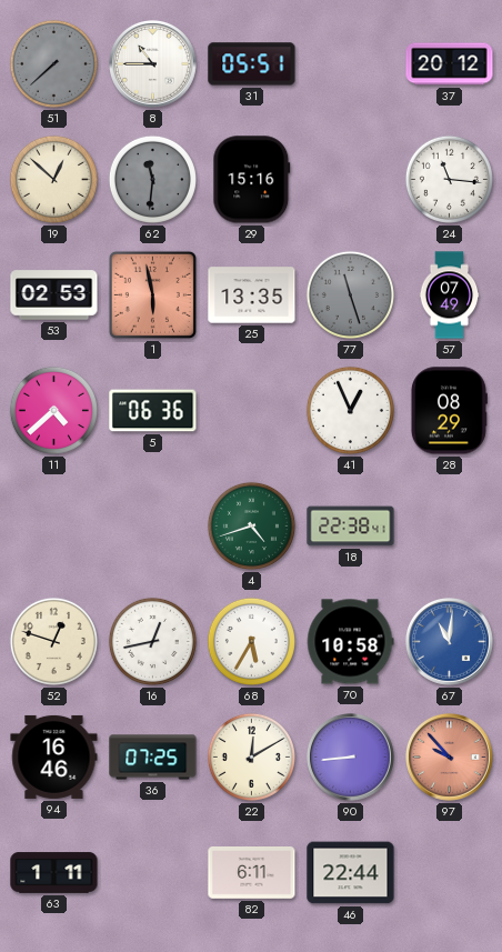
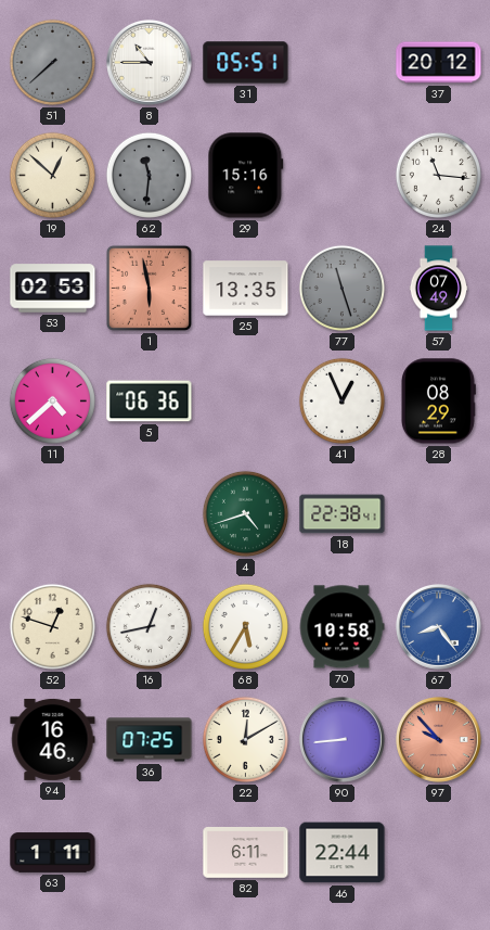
67: 11:01 -> 8:24 (439, 627)
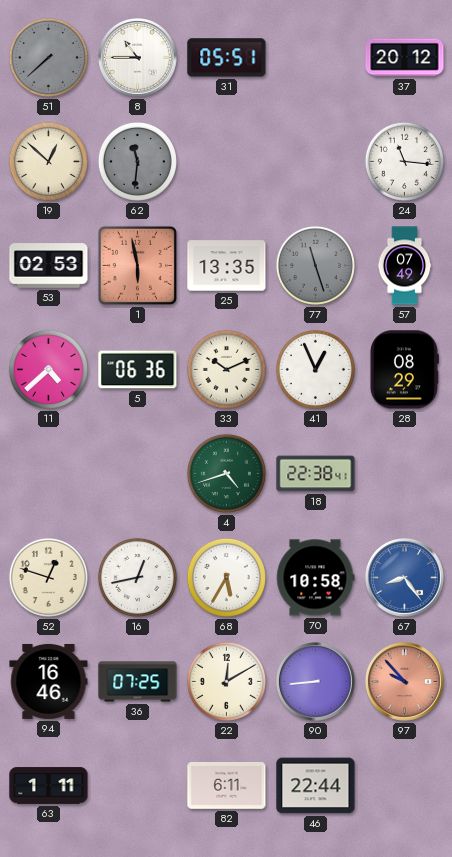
29: 15:16 -> none (246, 176)
33: none -> 10:11 (226, 369)
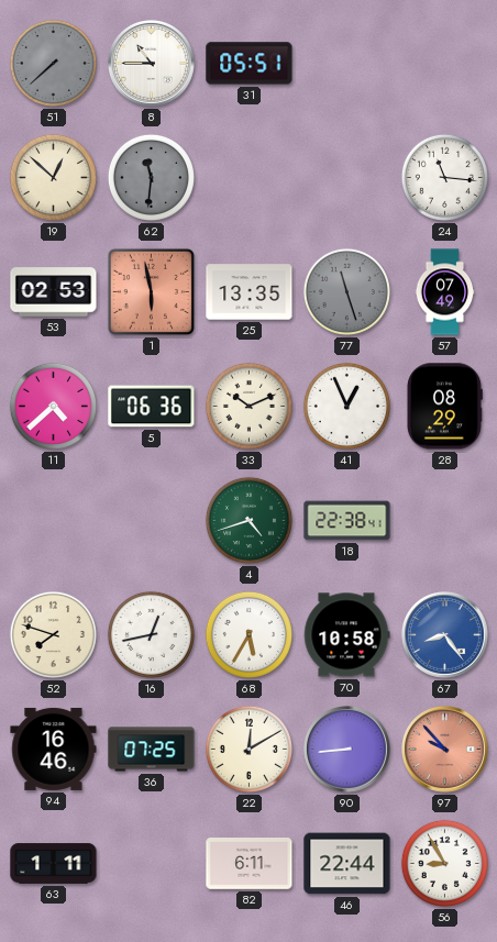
37: 20:12 -> none (405, 58)
52: 12:48 -> 7:48 (53, 634)
56: none -> 8:55 (444, 863)
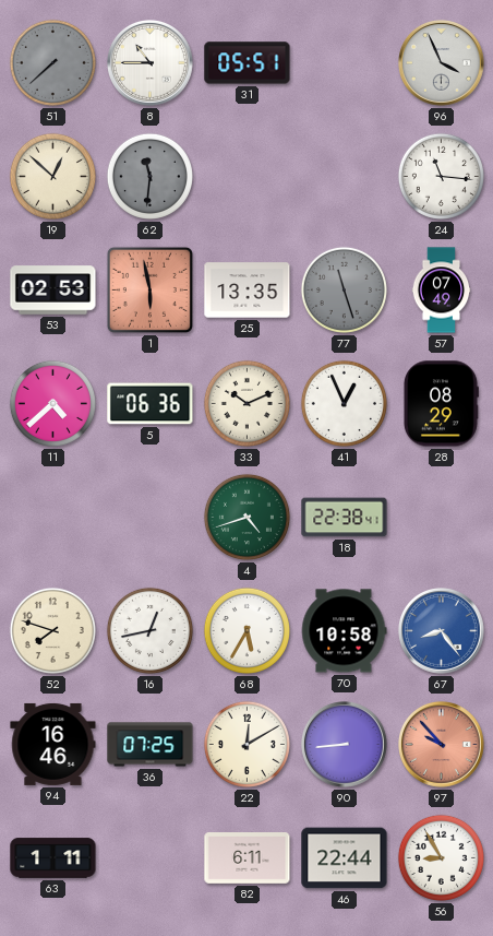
96: none -> 3:56 (442, 63)
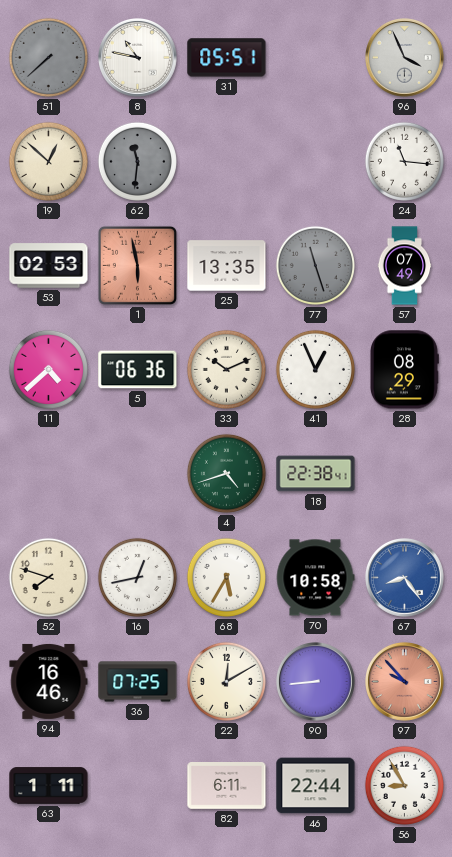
8: 10:45 -> 10:47 (138, 58)
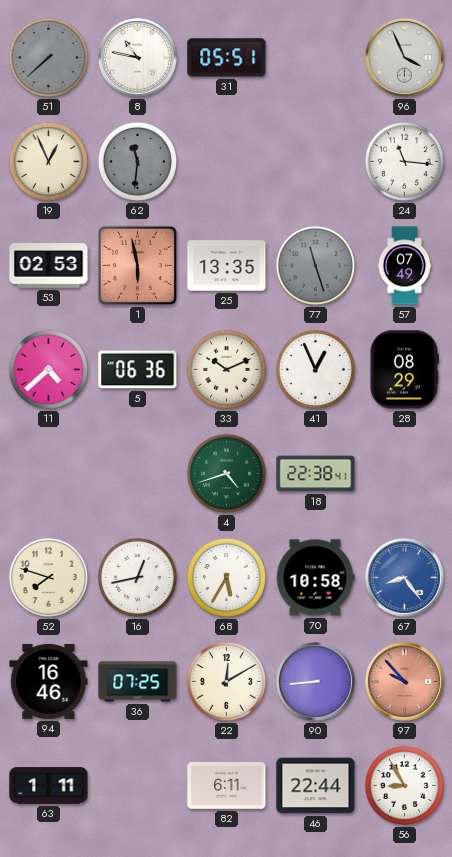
19: 12:52 -> 12:56 (48, 161)
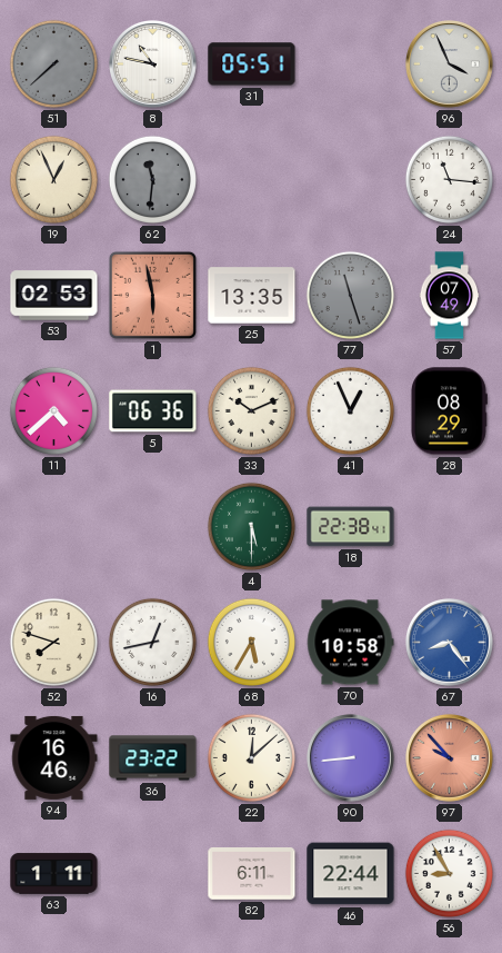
4: 4:42 -> 5:30 (251, 526)
36: 07:25 -> 23:22 (153, 758)
22: 12:10 -> 12:08 (251, 757)
